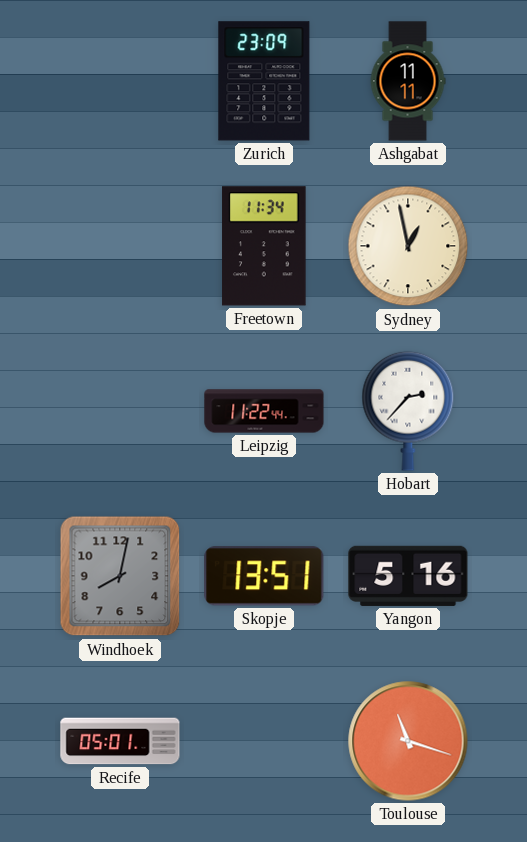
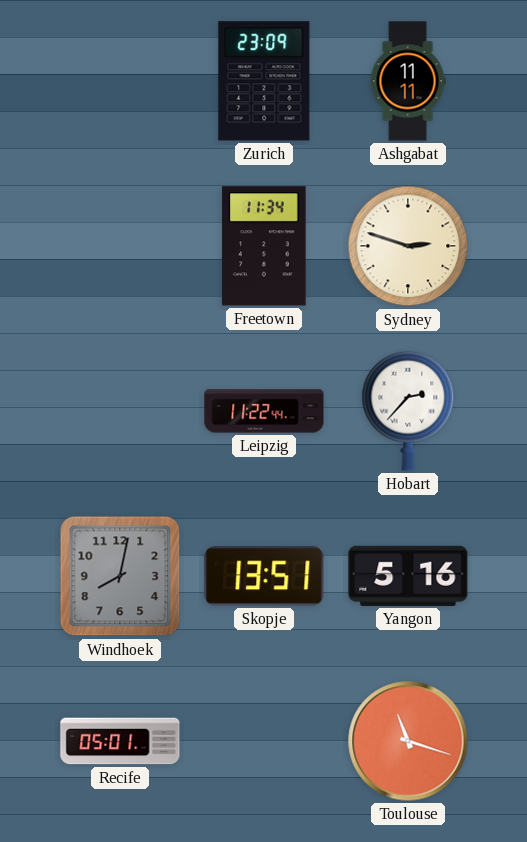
Sydney: 12:58 -> 2:48 (408, 246)
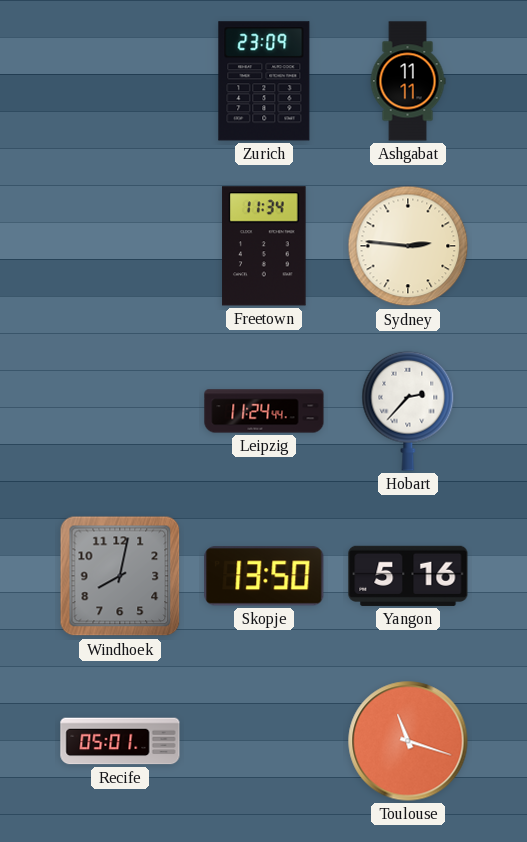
Sydney: 2:48 -> 2:46 (408, 246)
Leipzig: 11:22 -> 11:24 (264, 411)
Skopje: 13:51 -> 13:50 (264, 576)
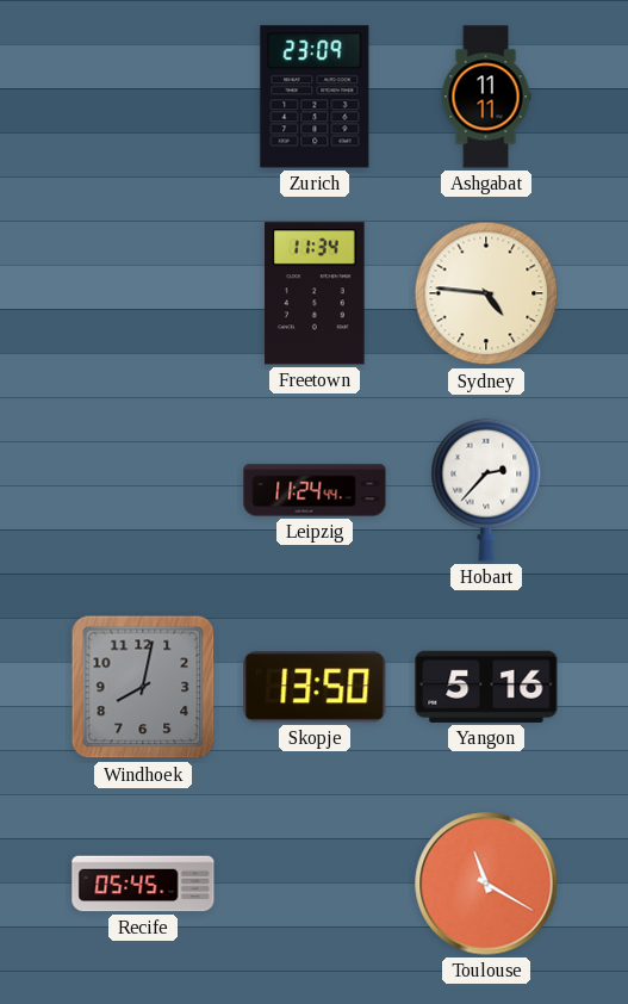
Sydney: 2:46 -> 4:46 (486, 293)
Recife: 05:01 -> 05:45 (143, 884)
Toulouse: 11:18 -> 11:20 (486, 884)
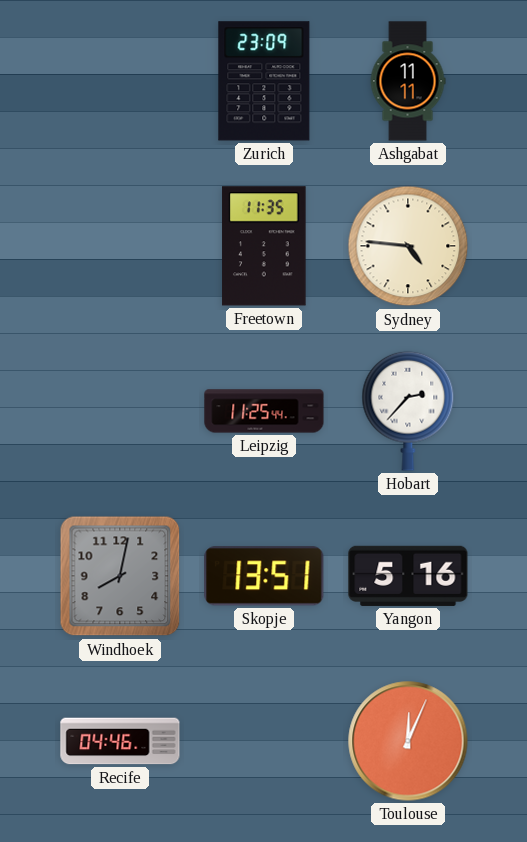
Freetown: 11:34 -> 11:35 (264, 246)
Leipzig: 11:24 -> 11:25 (264, 411)
Skopje: 13:50 -> 13:51 (264, 576)
Recife: 05:45 -> 04:46 (120, 741)
Toulouse: 11:20 -> 12:04 (408, 741)
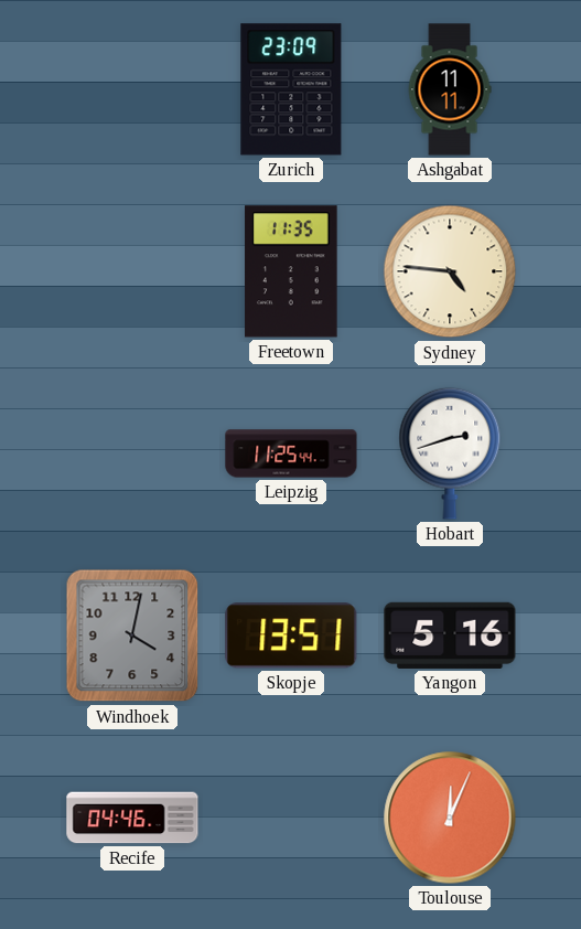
Hobart: 2:37 -> 2:42 (450, 453)
Windhoek: 8:02 -> 4:02 (132, 636)
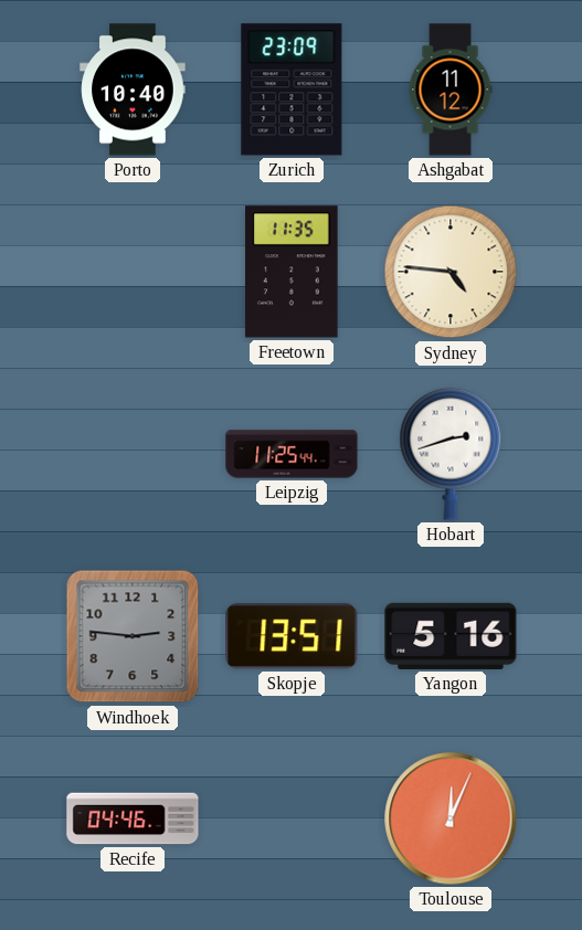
Porto: none -> 10:40 (133, 89)
Ashgabat: 11:11 -> 11:12 (451, 89)
Windhoek: 4:02 -> 2:46 (133, 636)
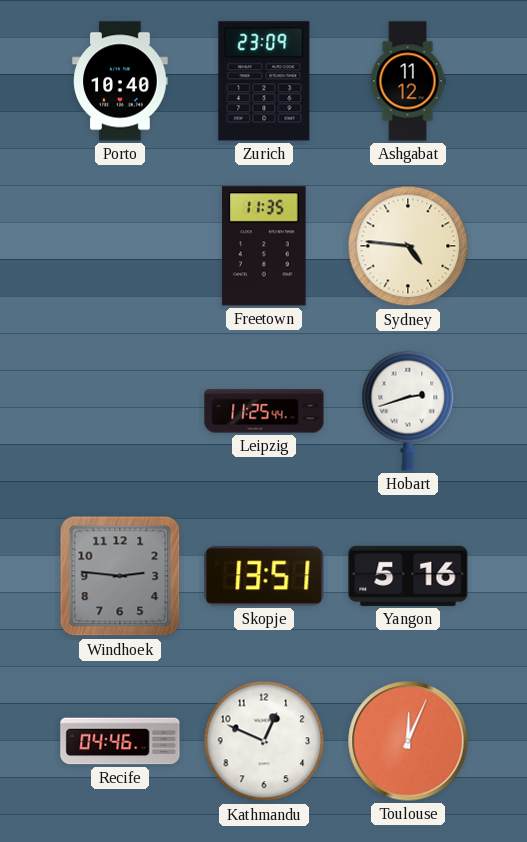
Kathmandu: none -> 12:49 (264, 741)
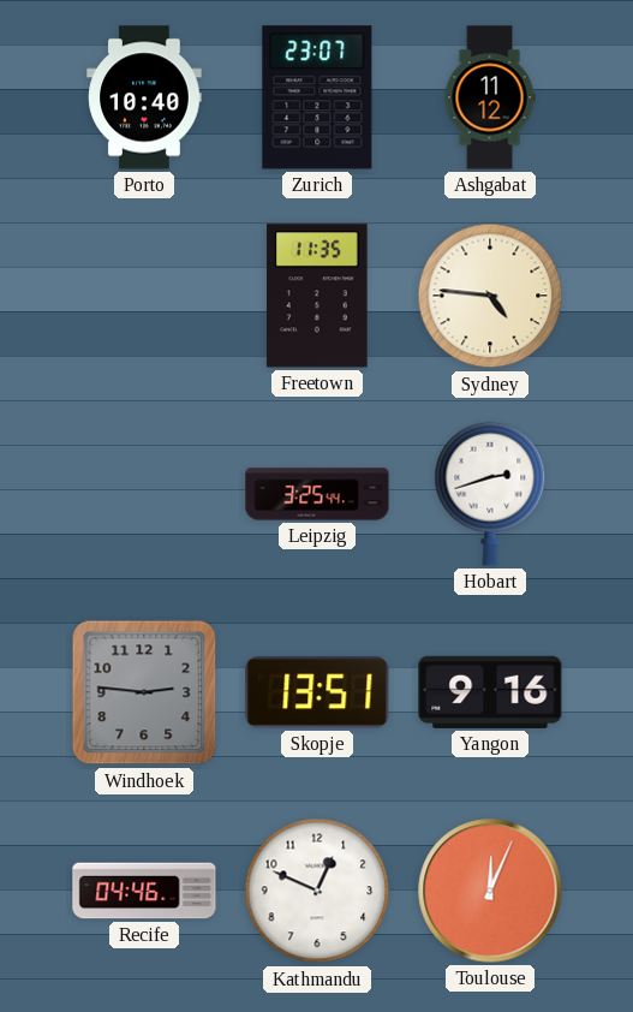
Zurich: 23:09 -> 23:07 (317, 97)
Leipzig: 11:25 -> 3:25 (317, 494)
Yangon: 5:16 -> 9:16 (490, 692)
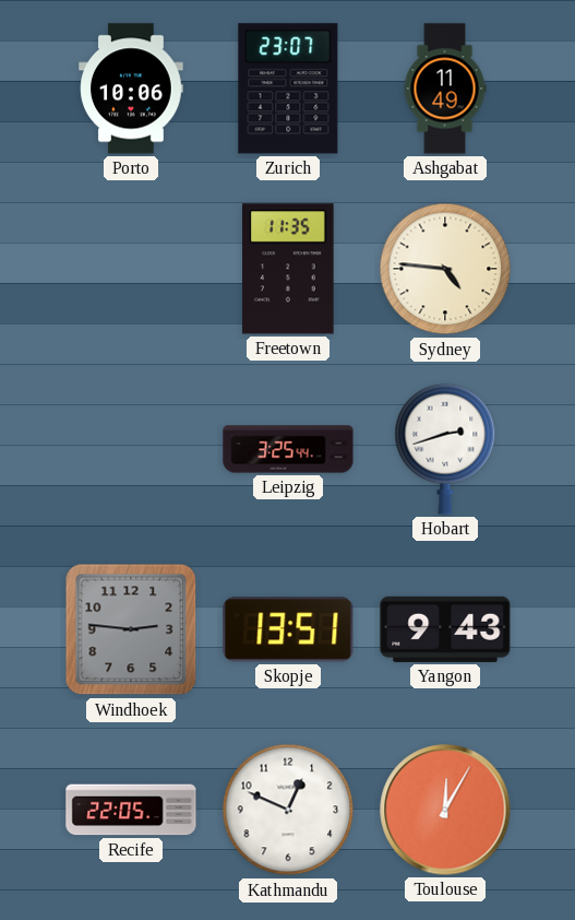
Porto: 10:40 -> 10:06 (131, 89)
Ashgabat: 11:12 -> 11:49 (445, 89)
Yangon: 9:16 -> 9:43 (445, 629)
Recife: 04:46 -> 22:05 (131, 810)
Toulouse: 12:04 -> 12:05 (445, 810)
